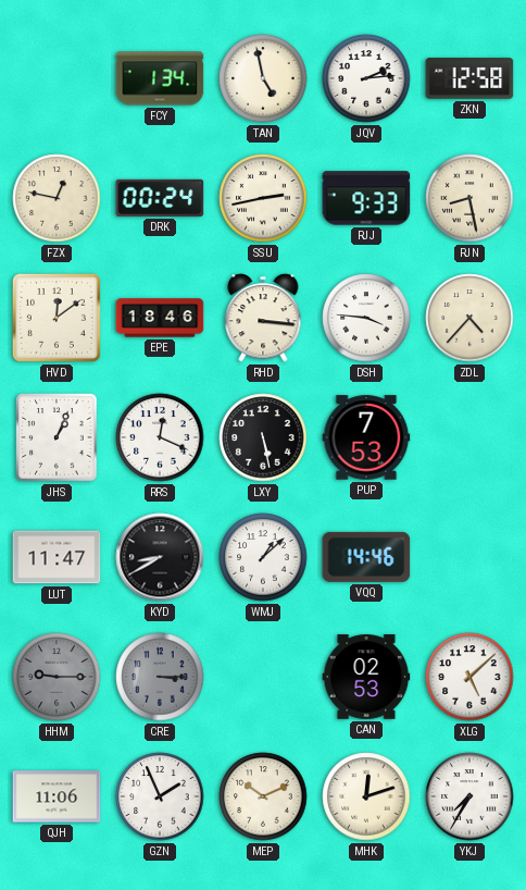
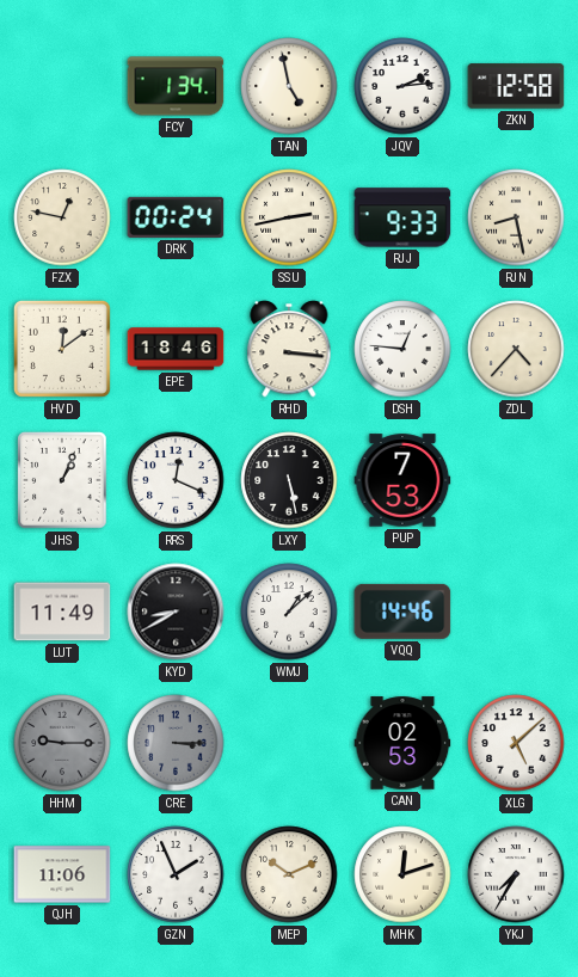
DSH: 3:46 -> 12:46 (402, 349)
LUT: 11:47 -> 11:49 (62, 612)
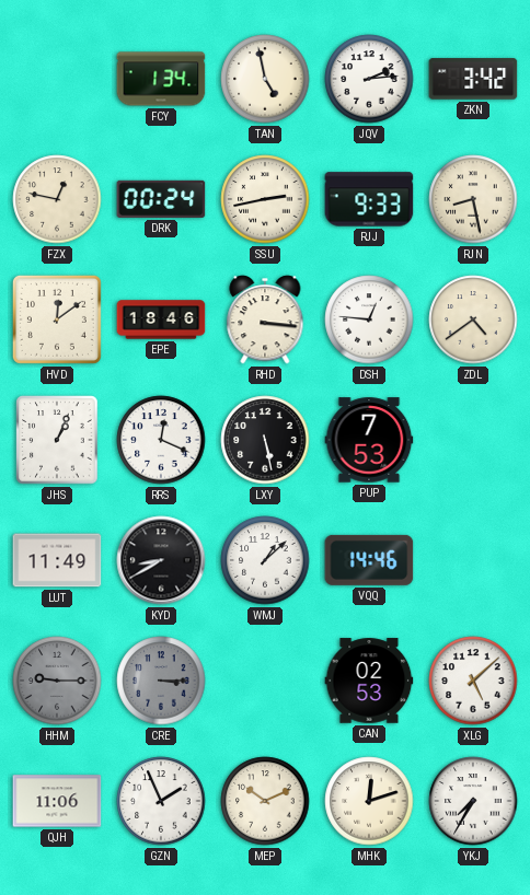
ZKN: 12:58 -> 3:42 (473, 79)
ZDL: 4:37 -> 4:39 (473, 319)
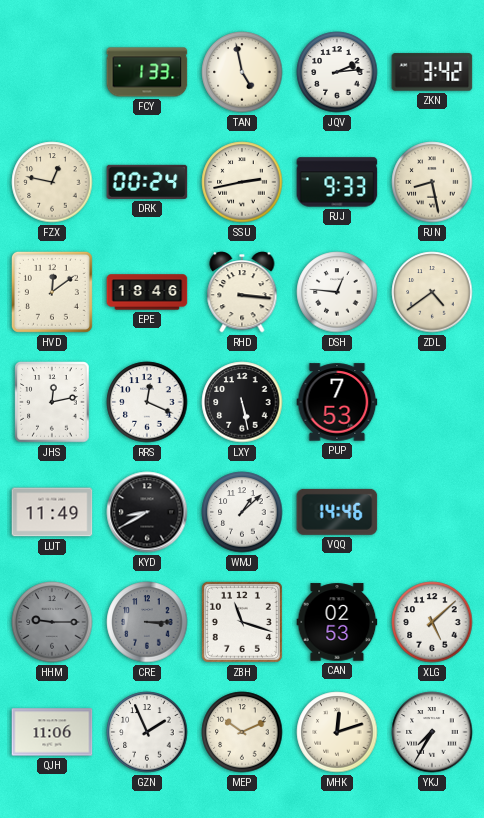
FCY: 1:34 -> 1:33 (147, 72)
JHS: 1:04 -> 12:13 (52, 402)
ZBH: none -> 11:18 (242, 622)
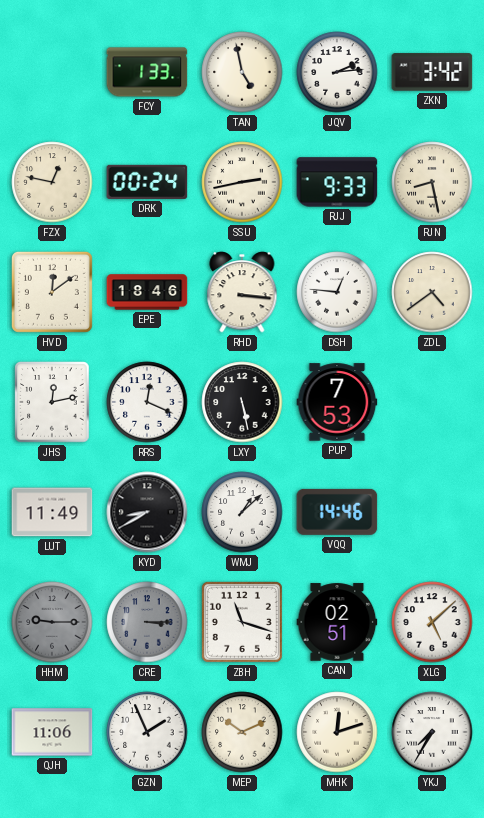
CAN: 02:53 -> 02:51 (337, 622)
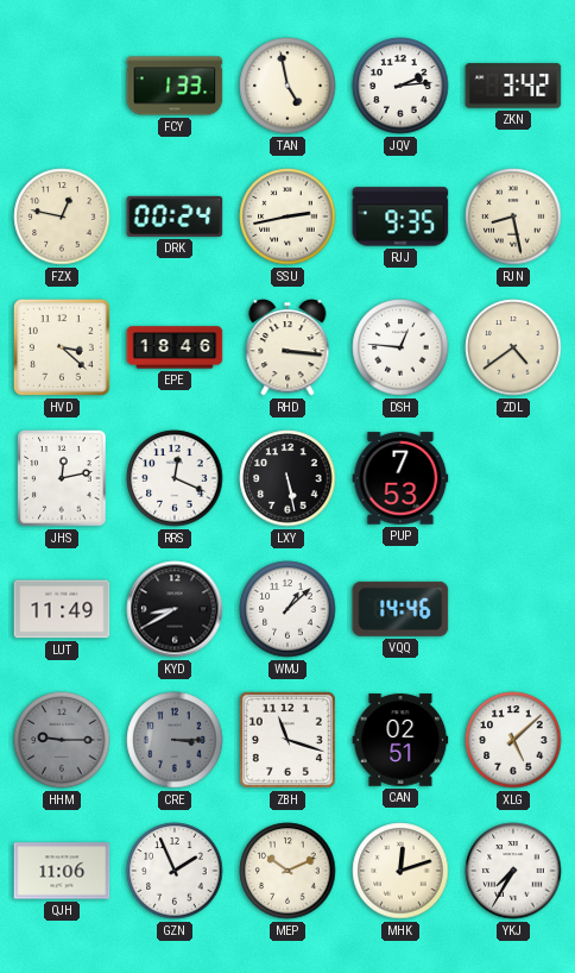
RJJ: 9:33 -> 9:35 (400, 216)
HVD: 12:09 -> 3:22 (62, 347)
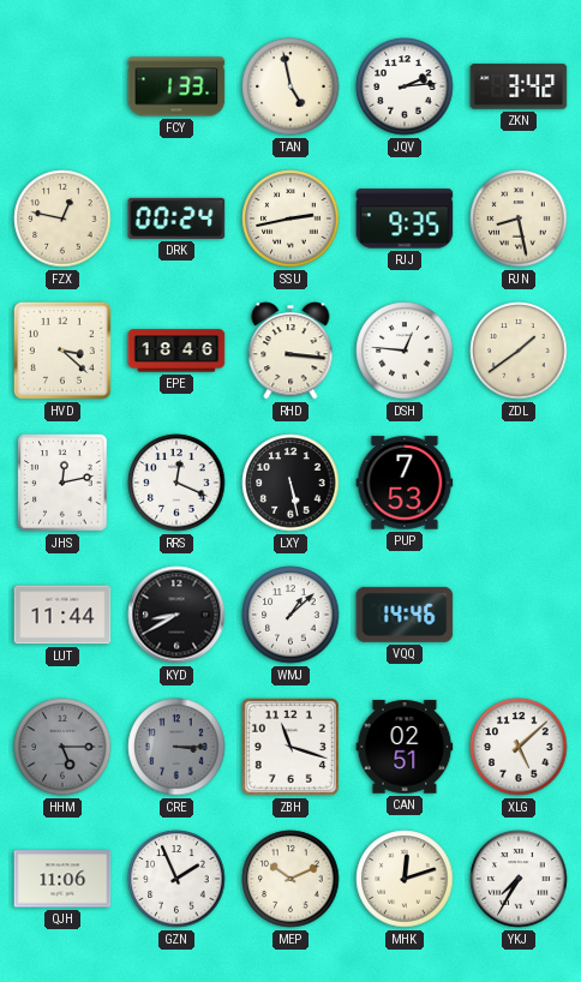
ZDL: 4:39 -> 1:39 (519, 351)
LUT: 11:49 -> 11:44 (62, 615)
HHM: 9:15 -> 5:15 (62, 747)
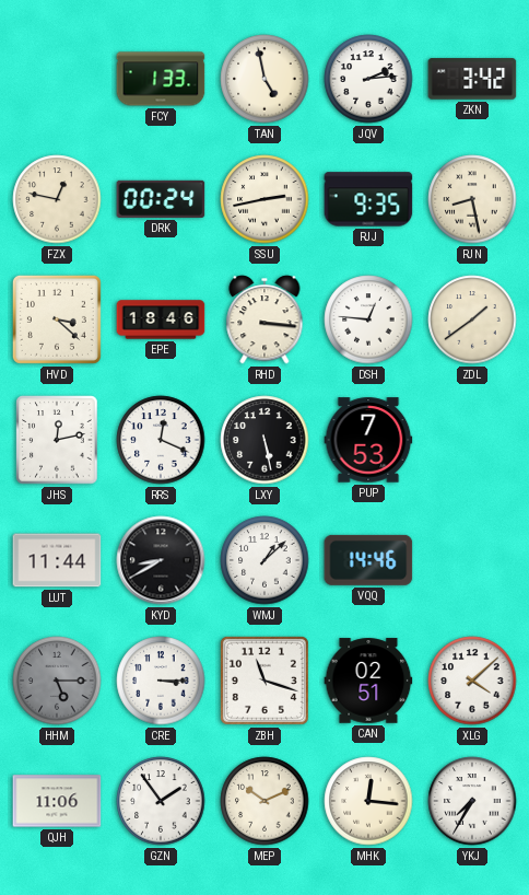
CRE dial: grey -> white (161, 681)
XLG: 5:08 -> 4:08 (472, 681)
GZN: 1:56 -> 1:54 (161, 801)
MHK: 12:12 -> 12:16 (368, 801)
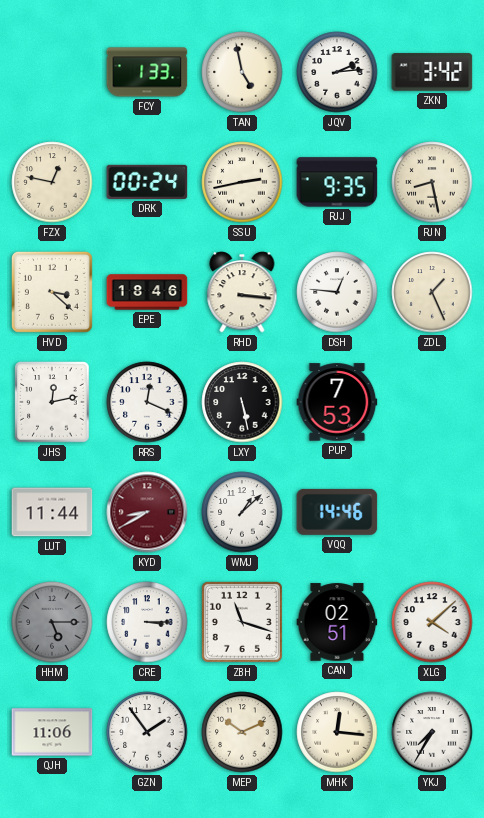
ZDL: 1:39 -> 1:26 (432, 292)
KYD dial: black -> burgundy (147, 512)
